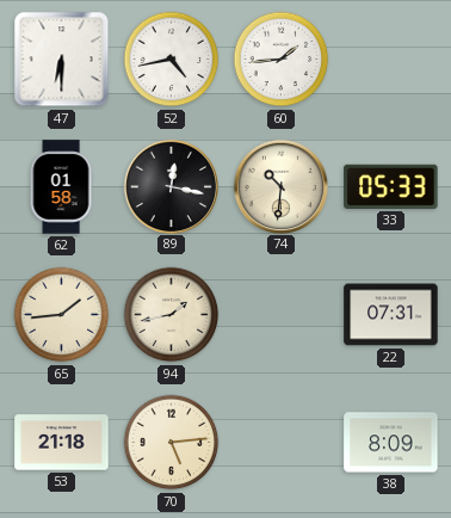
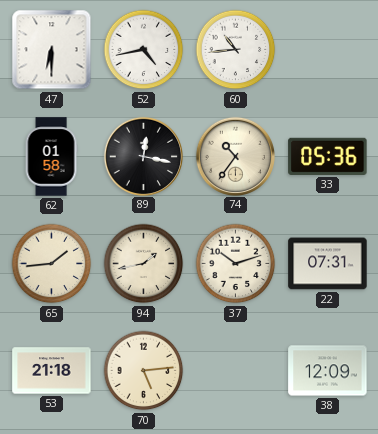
60: 1:44 -> 10:44 (236, 50)
74: 10:31 -> 10:36 (235, 156)
33: 05:33 -> 05:36 (328, 156)
37: none -> 10:12 (236, 264)
38: 8:09 -> 12:09 (328, 371)
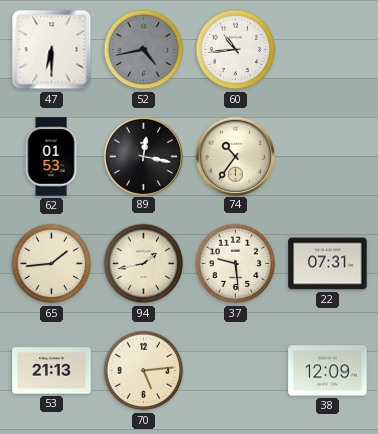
52 dial: white -> grey (144, 50)
62: 01:58 -> 01:53 (51, 157)
33: 05:36 -> none (328, 156)
37: 10:12 -> 9:29 (236, 264)
53: 21:18 -> 21:13 (52, 371)
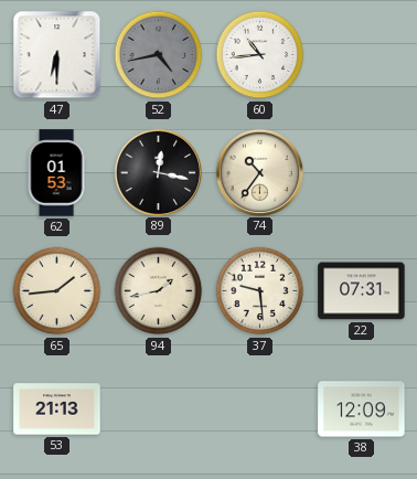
70: 5:14 -> none (144, 371)
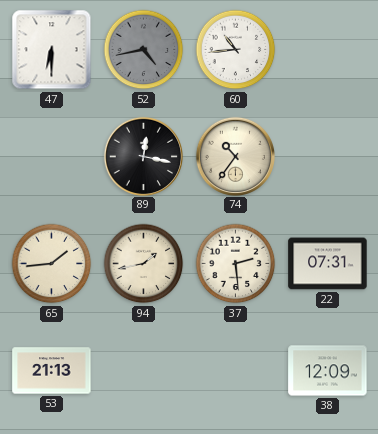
62: 01:53 -> none (56, 173)
37: 9:29 -> 2:29 (236, 264)
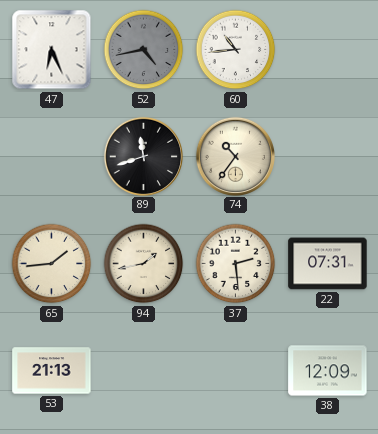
47: 6:30 -> 6:26 (52, 50)
89: 12:17 -> 11:42 (143, 156)
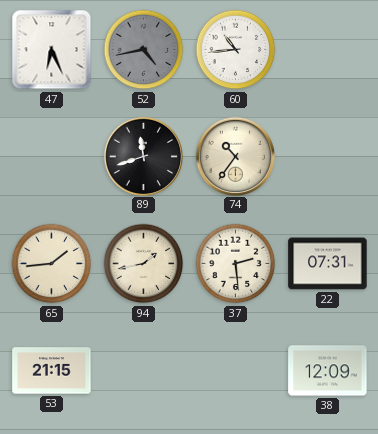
53: 21:13 -> 21:15 (52, 371)
